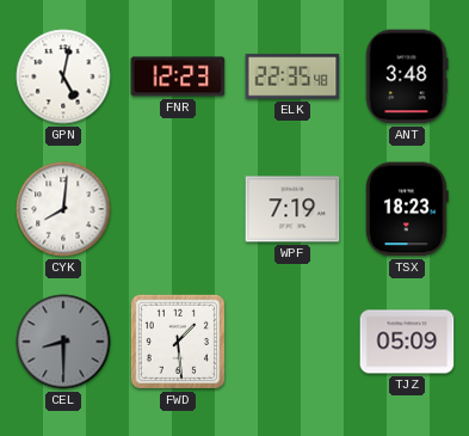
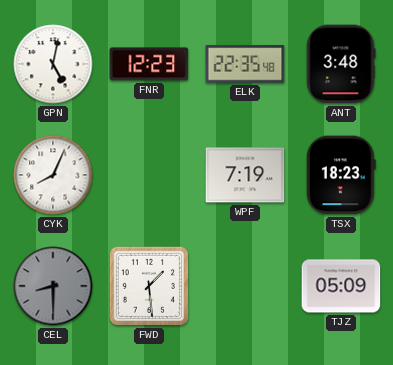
CYK: 8:01 -> 8:04 (53, 175)
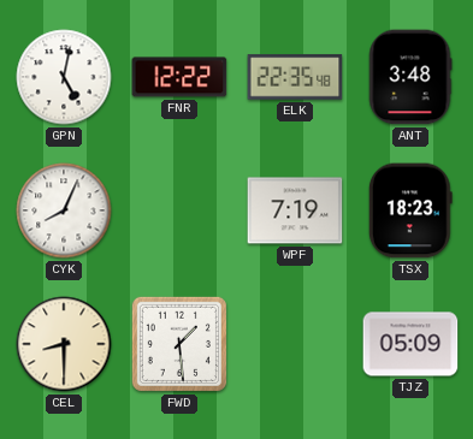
FNR: 12:23 -> 12:22 (179, 77)
CEL dial: grey -> cream (64, 344)
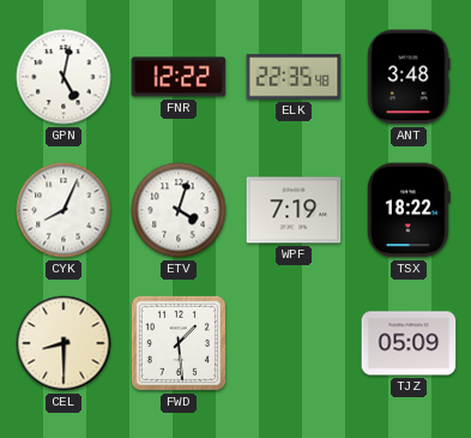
ETV: none -> 4:03 (179, 210)
TSX: 18:23 -> 18:22 (409, 210)
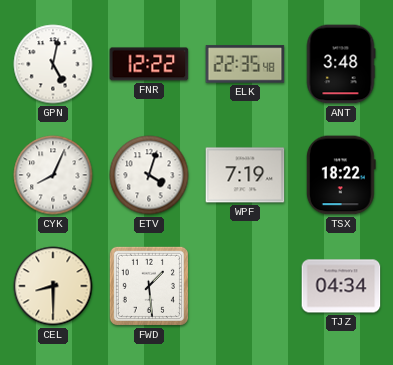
TJZ: 05:09 -> 04:34 (341, 286)
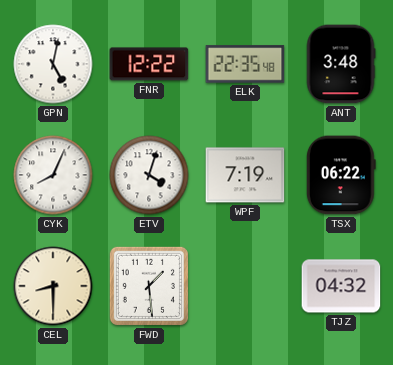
TSX: 18:22 -> 06:22 (341, 175)
TJZ: 04:34 -> 04:32 (341, 286)
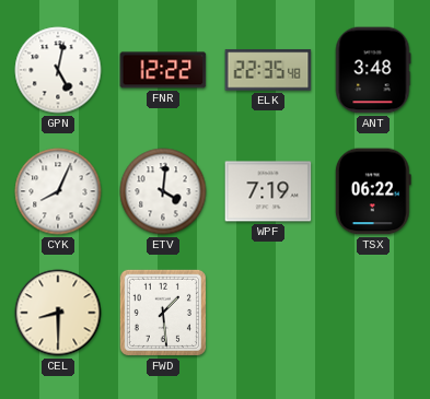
ETV: 4:03 -> 4:01 (163, 191)
TJZ: 04:32 -> none (341, 286)
